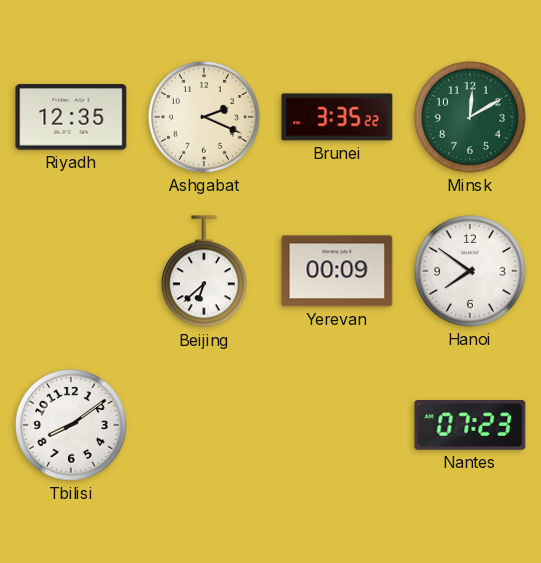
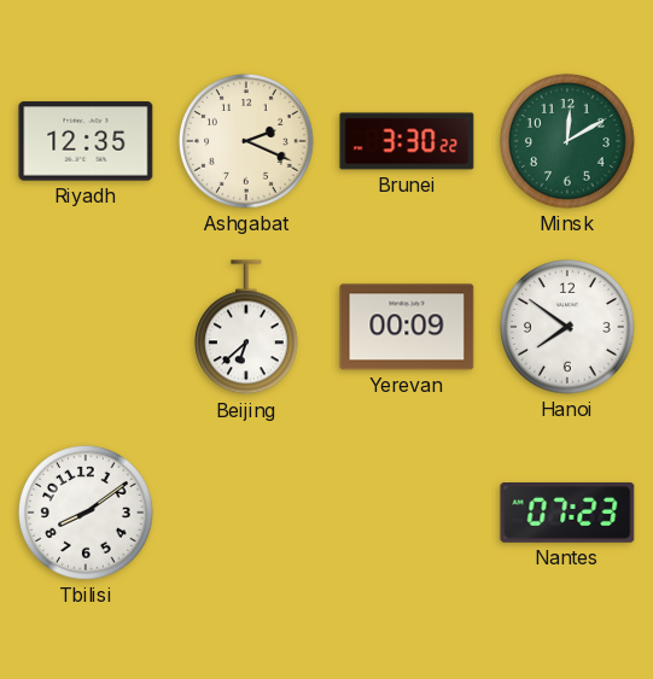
Brunei: 3:35 -> 3:30 (407, 141)
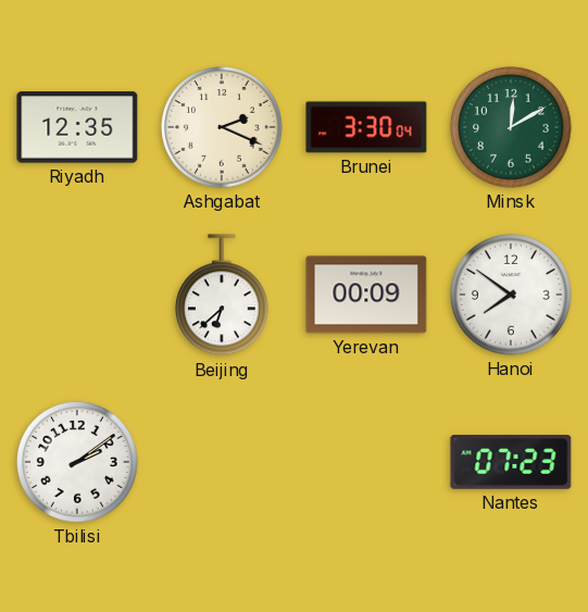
Brunei: 3:30:22 -> 3:30:04 (366, 127)
Tbilisi: 8:09 -> 2:09 (78, 463)
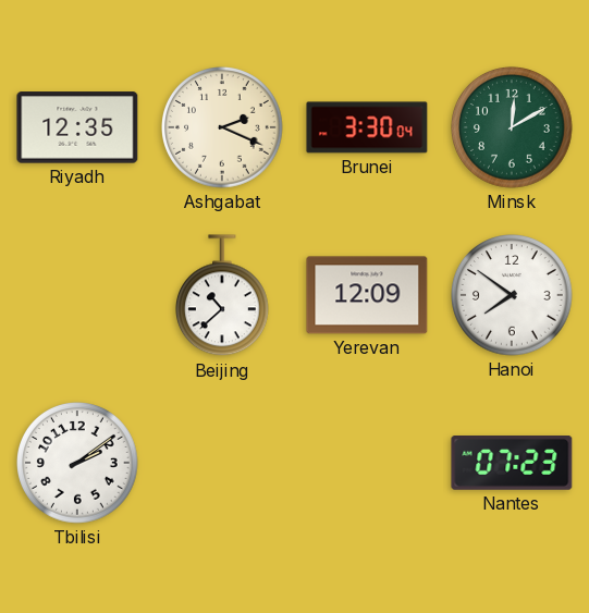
Beijing: 6:38 -> 10:38 (222, 296)
Yerevan: 00:09 -> 12:09 (367, 295)
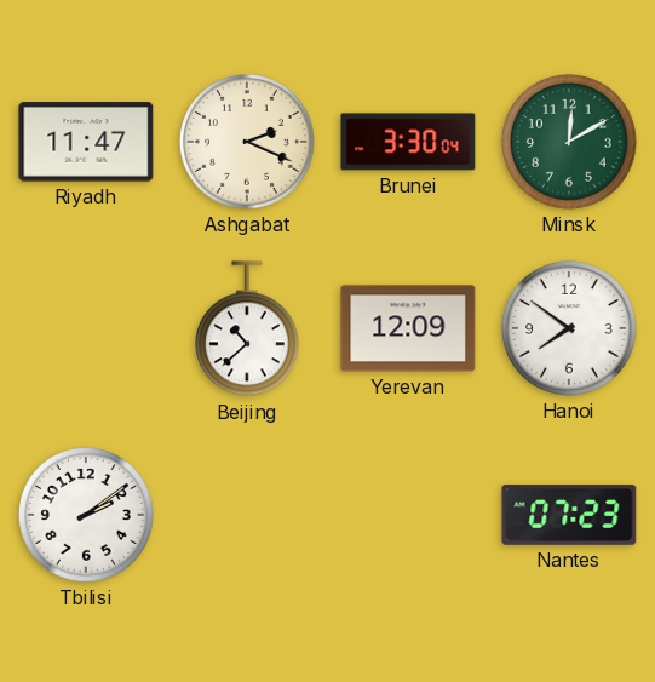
Riyadh: 12:35 -> 11:47 (86, 142)
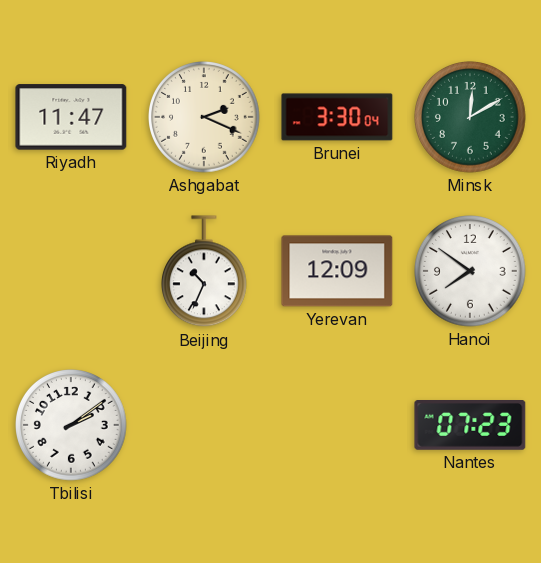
Beijing: 10:38 -> 10:34 (204, 272)
